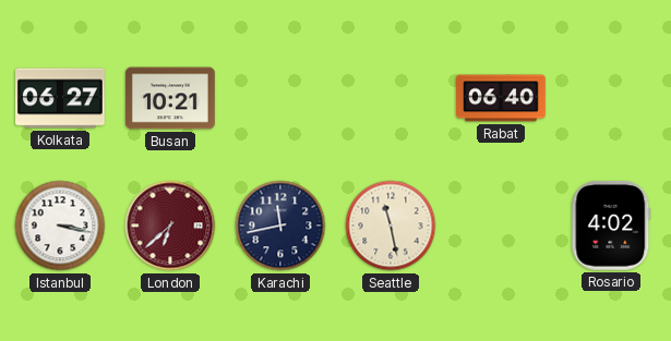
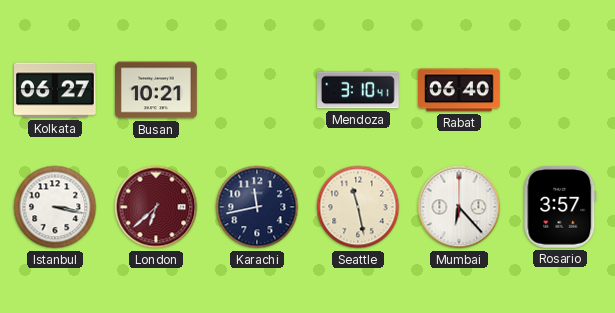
Mendoza: none -> 3:10 (359, 90)
Mumbai: none -> 6:23 (459, 207)
Rosario: 4:02 -> 3:57 (560, 208)
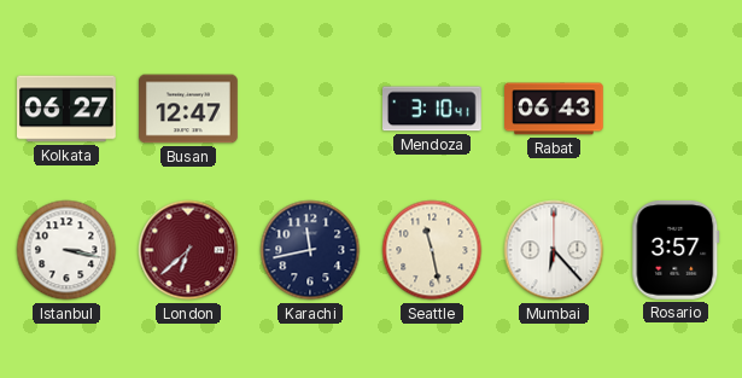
Busan: 10:21 -> 12:47 (188, 109)
Rabat: 06:40 -> 06:43 (554, 109)
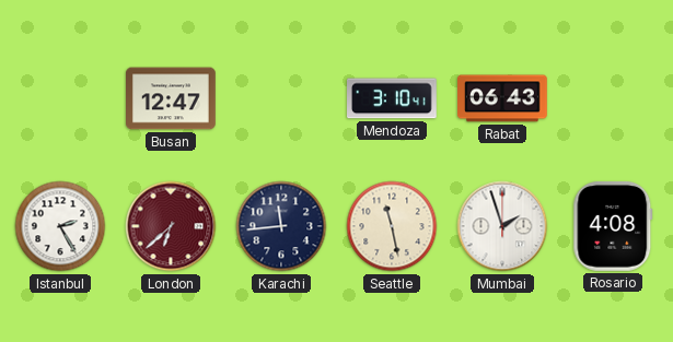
Kolkata: 06:27 -> none (68, 109)
Istanbul: 3:17 -> 2:25 (60, 226)
Karachi: 11:43 -> 11:44 (281, 226)
Mumbai: 6:23 -> 1:57 (502, 226)
Rosario: 3:57 -> 4:08 (613, 227)
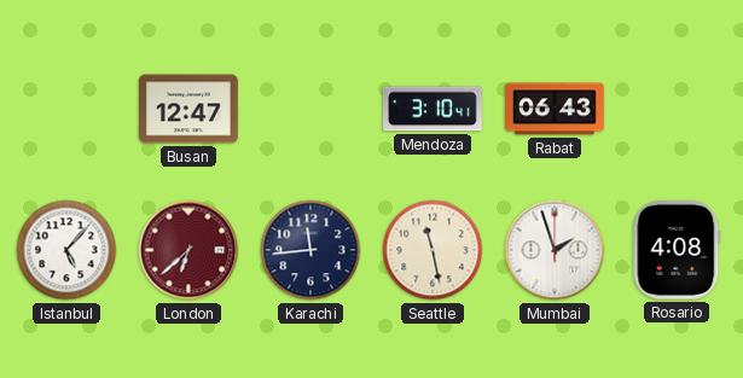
Istanbul: 2:25 -> 5:07 (66, 250)
